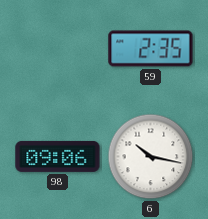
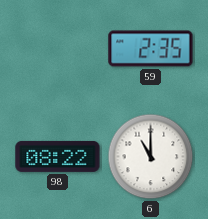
98: 09:06 -> 08:22 (58, 156)
6: 10:17 -> 11:00 (151, 157)
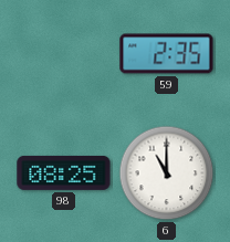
98: 08:22 -> 08:25 (64, 172)
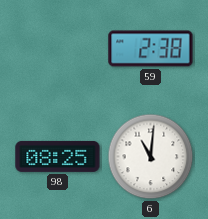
59: 2:35 -> 2:38 (151, 49)
6: 11:00 -> 11:01 (151, 157)
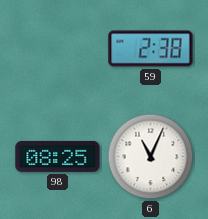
6: 11:01 -> 11:04 (151, 157)
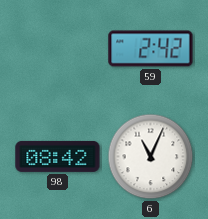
59: 2:38 -> 2:42 (151, 49)
98: 08:25 -> 08:42 (58, 156)
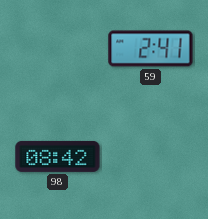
59: 2:42 -> 2:41 (151, 49)
6: 11:04 -> none (151, 157)
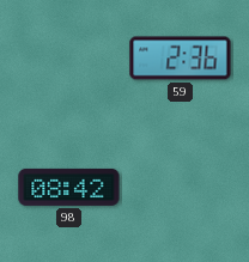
59: 2:41 -> 2:36 (181, 59)
